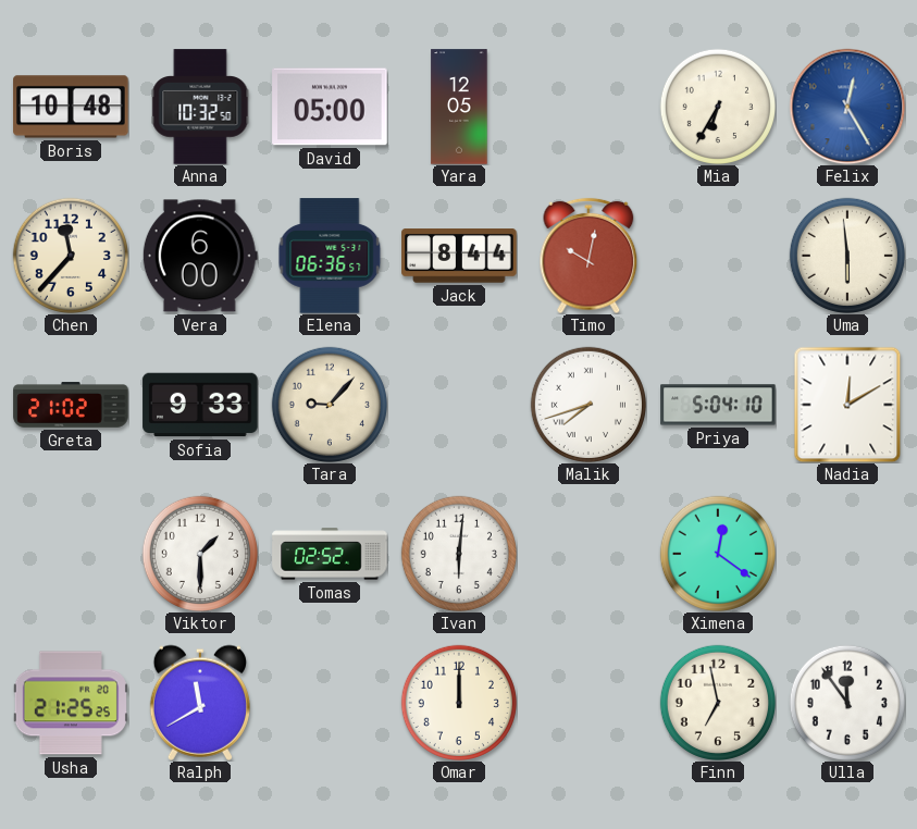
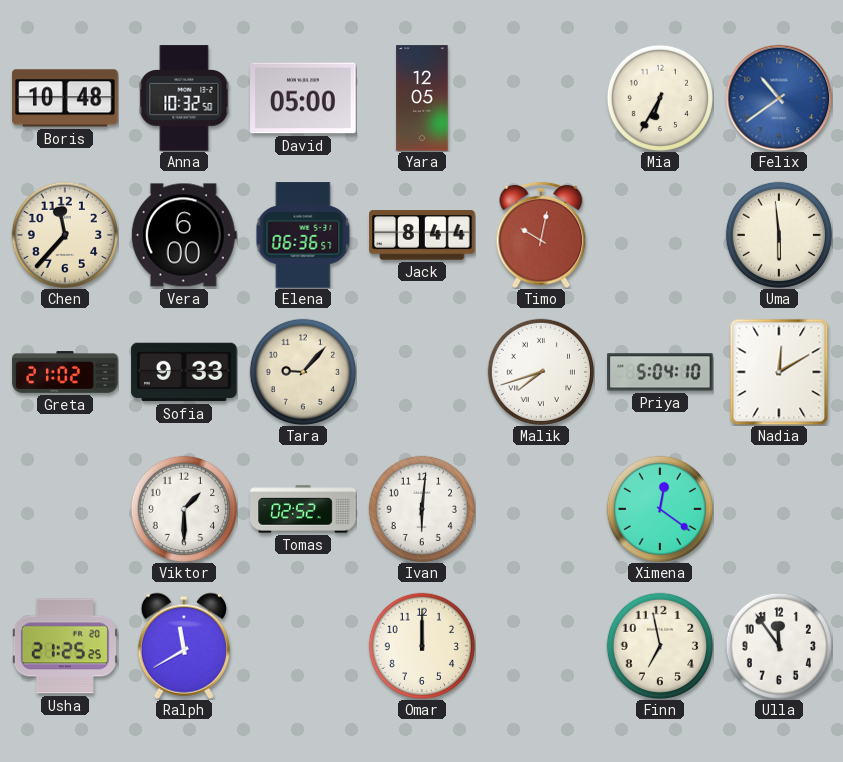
Felix: 12:25 -> 10:39 (779, 98)
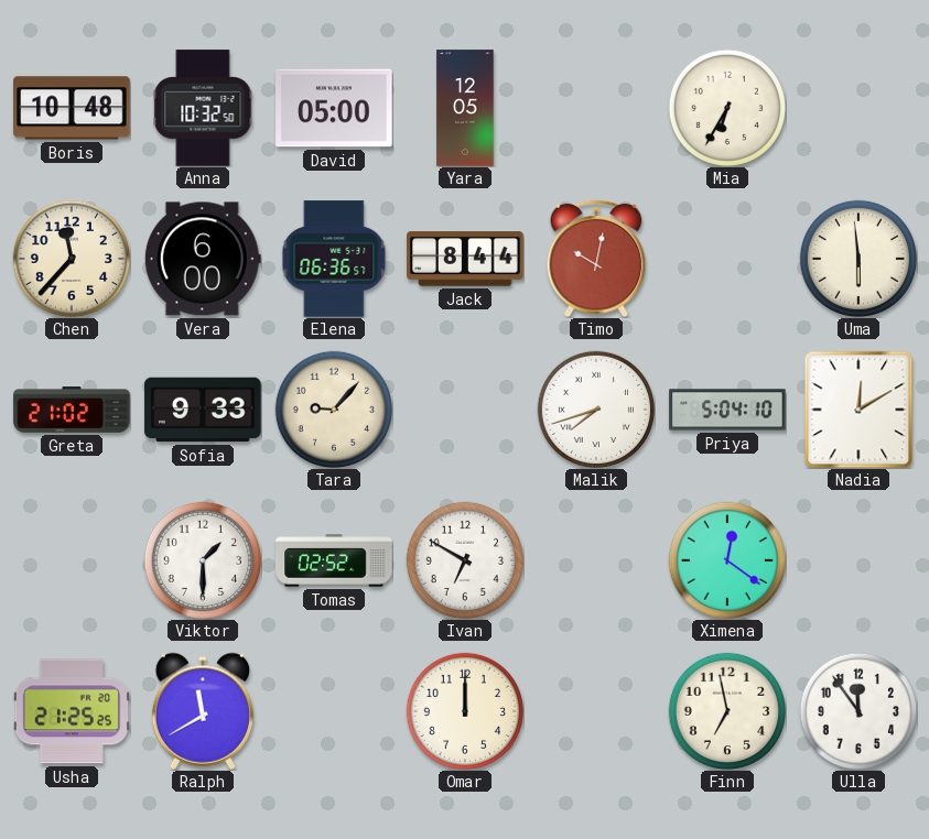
Felix: 10:39 -> none (779, 98)
Ivan: 6:01 -> 6:50 (464, 559)
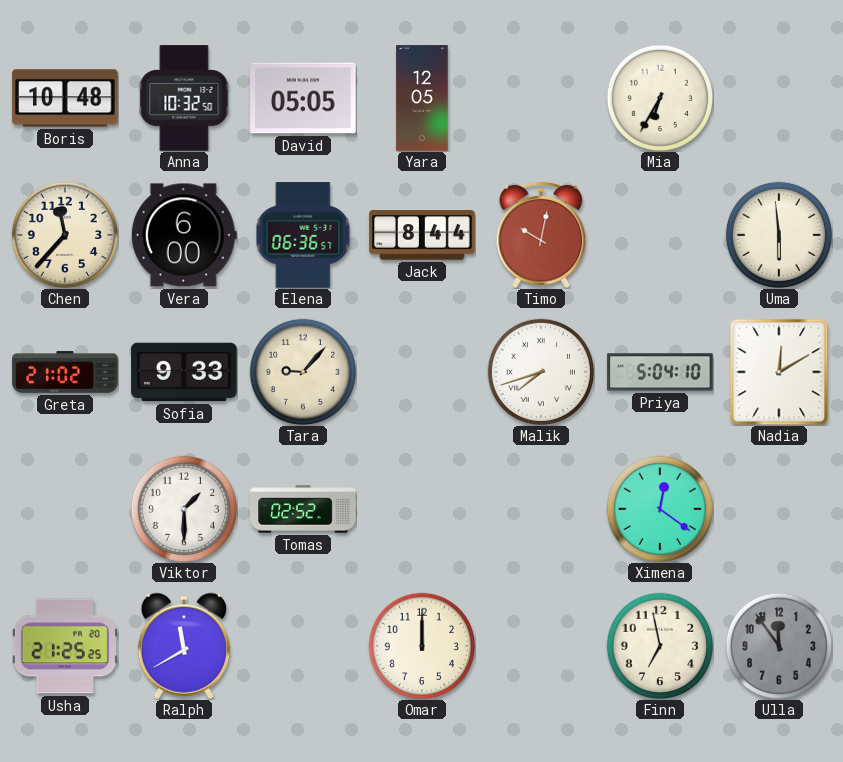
David: 05:00 -> 05:05 (303, 98)
Ivan: 6:50 -> none (464, 559)
Ulla dial: white -> grey (778, 645)
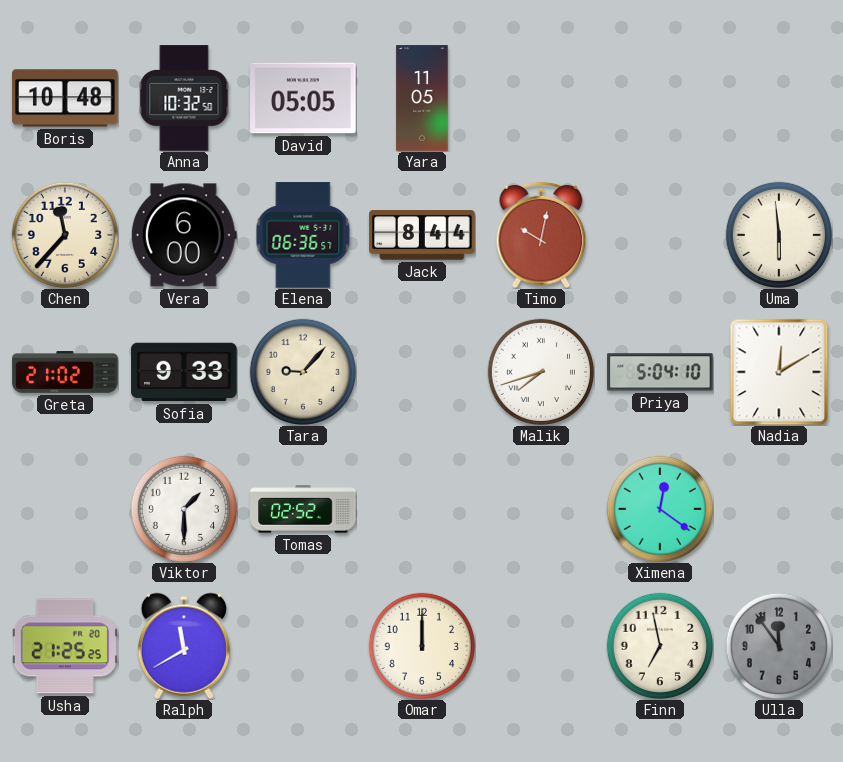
Yara: 12:05 -> 11:05 (422, 98)
Mia: 6:35 -> none (659, 97)
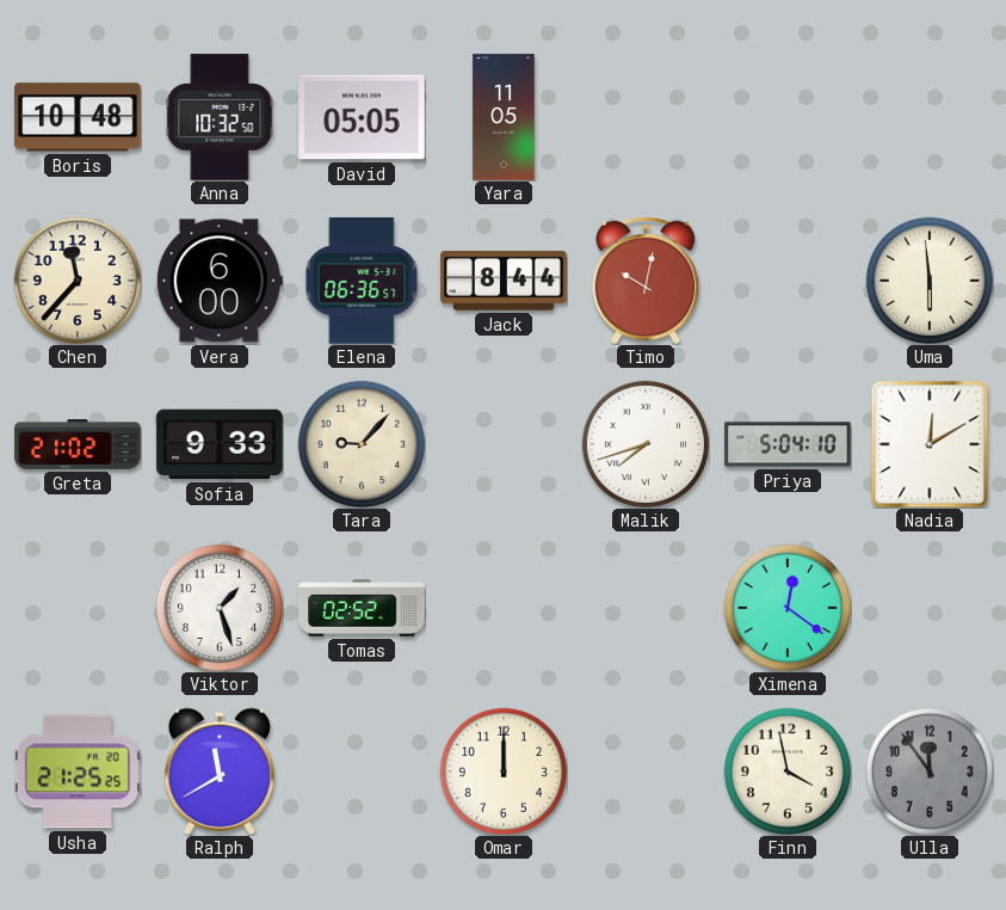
Viktor: 1:30 -> 1:27 (218, 607)
Finn: 6:58 -> 3:58 (786, 770)
